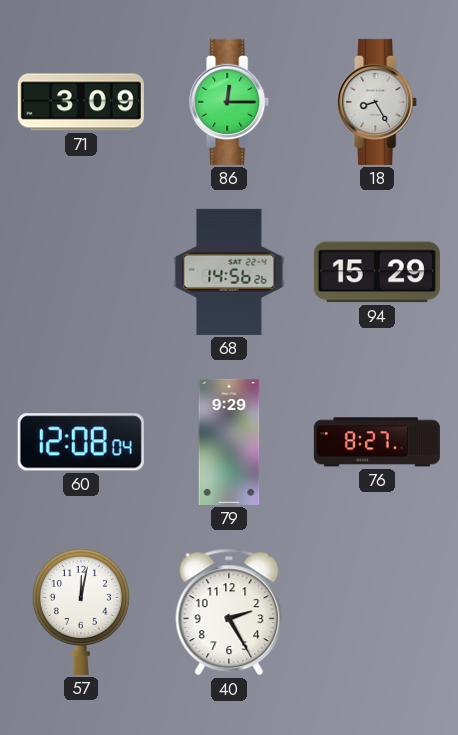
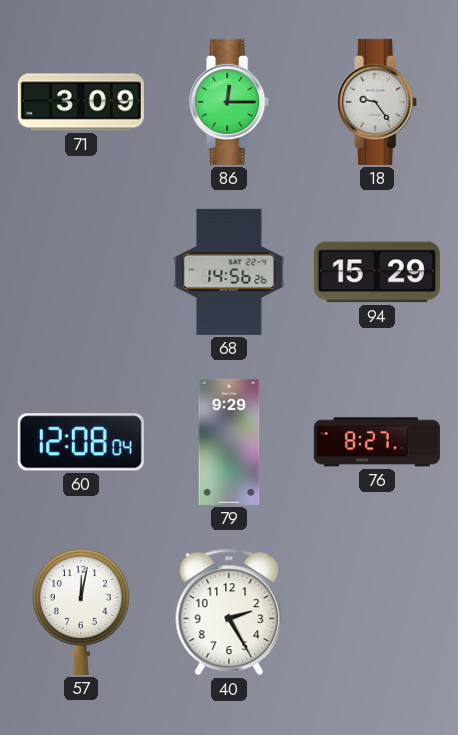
18: 8:25 -> 9:24 (378, 102)
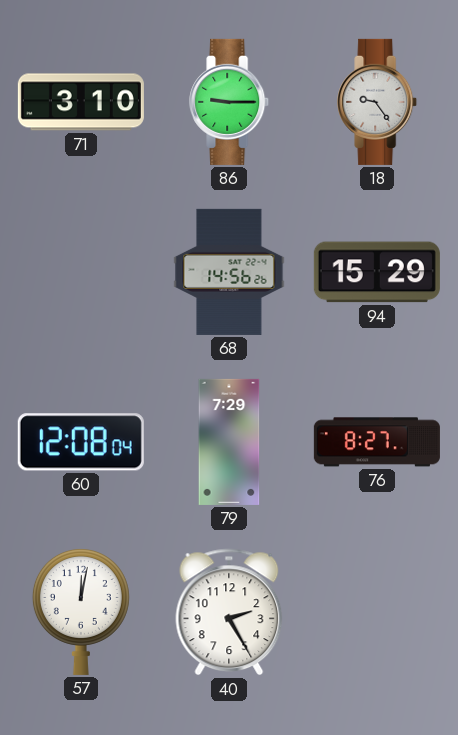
71: 3:09 -> 3:10 (81, 102)
86: 12:15 -> 9:15 (230, 102)
79: 9:29 -> 7:29 (229, 442)
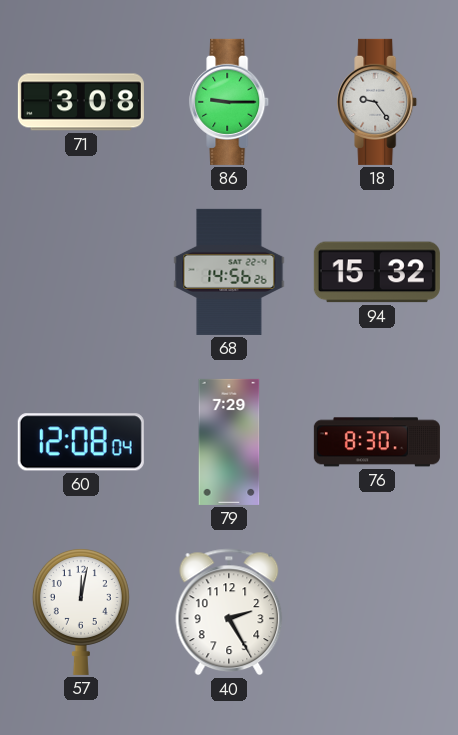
71: 3:10 -> 3:08 (81, 102)
94: 15:29 -> 15:32 (377, 272)
76: 8:27 -> 8:30 (377, 442)
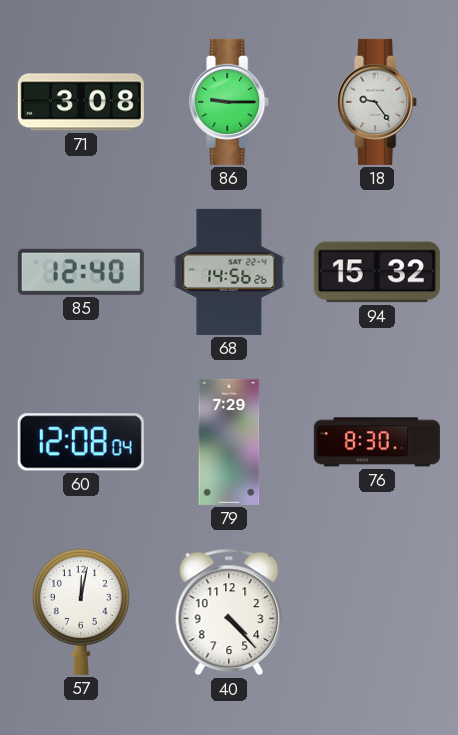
85: none -> 12:40 (81, 272)
40: 2:25 -> 4:23 (229, 612)
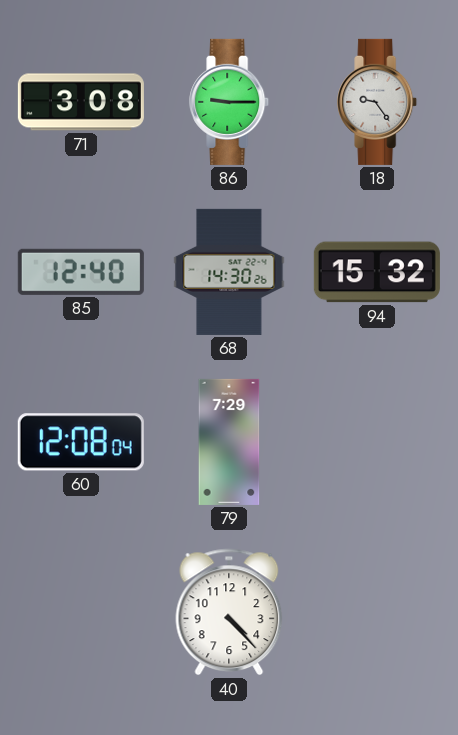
68: 14:56 -> 14:30 (229, 272)
76: 8:30 -> none (377, 442)
57: 12:02 -> none (81, 611)
